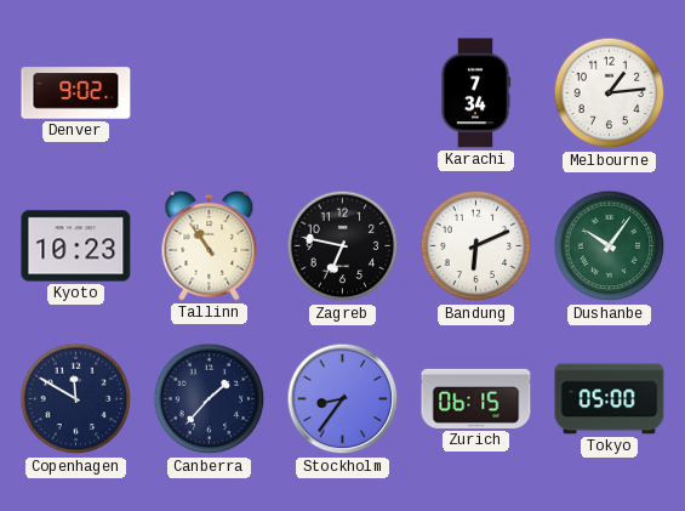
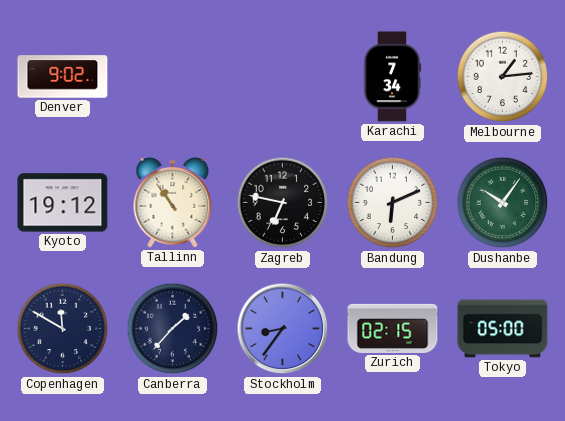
Kyoto: 10:23 -> 19:12 (63, 203)
Zurich: 06:15 -> 02:15 (393, 328)
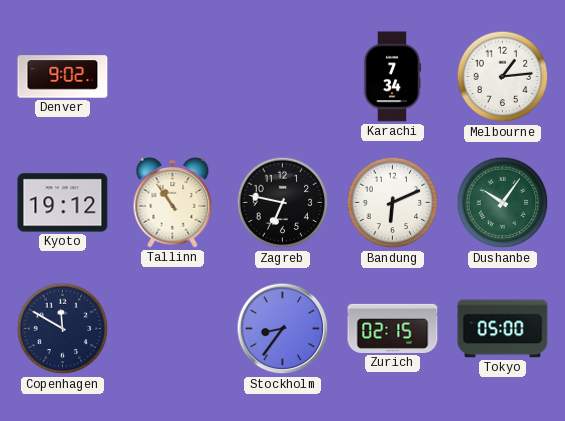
Canberra: 1:37 -> none (173, 329)
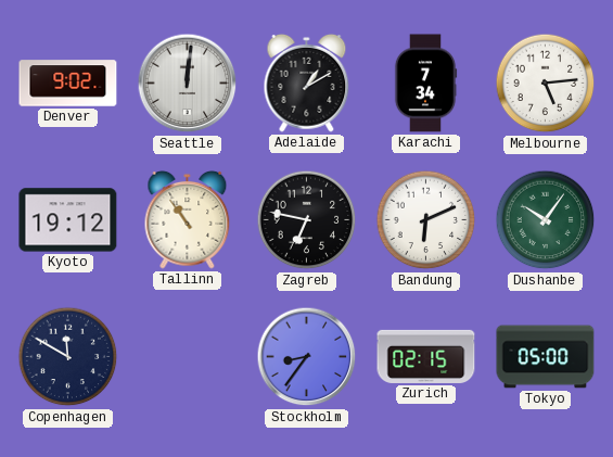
Seattle: none -> 12:01 (188, 84)
Adelaide: none -> 1:10 (307, 82)
Melbourne: 1:14 -> 5:14 (546, 84)
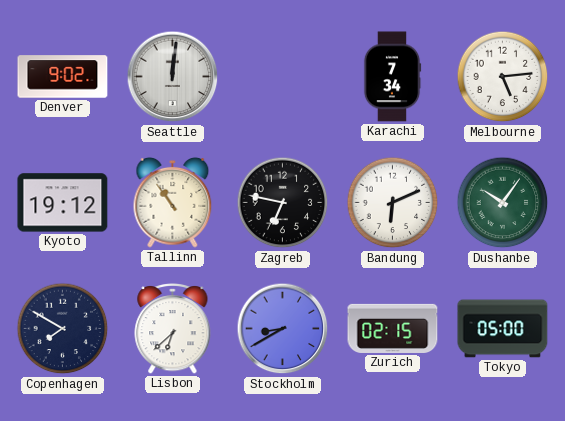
Adelaide: 1:10 -> none (307, 82)
Copenhagen: 11:50 -> 7:50 (63, 329)
Lisbon: none -> 6:38 (173, 329)
Stockholm: 8:36 -> 8:40 (283, 329)
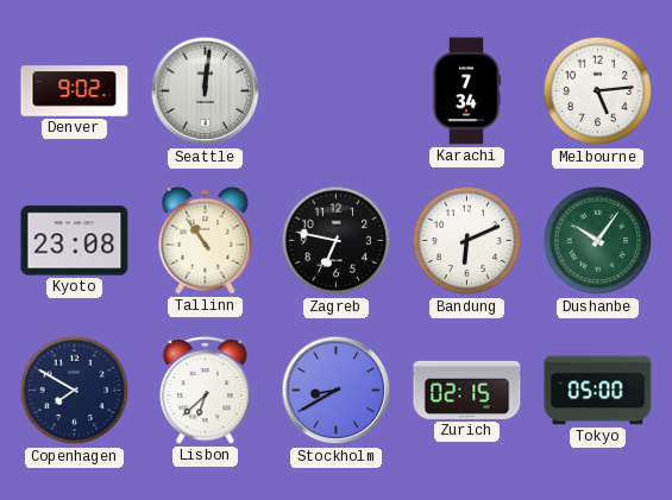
Kyoto: 19:12 -> 23:08 (75, 241)
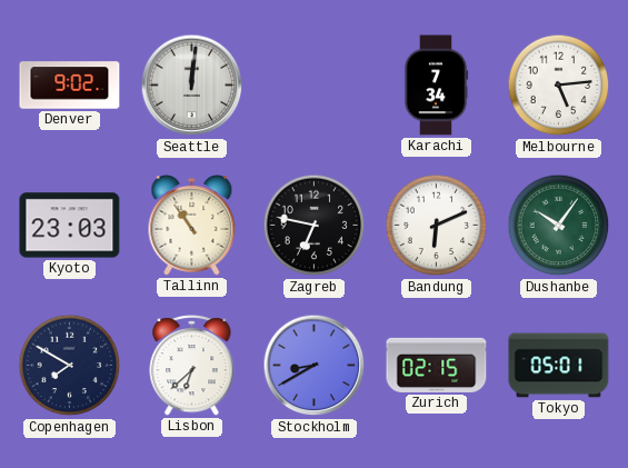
Kyoto: 23:08 -> 23:03 (70, 226)
Tokyo: 05:00 -> 05:01 (559, 366)
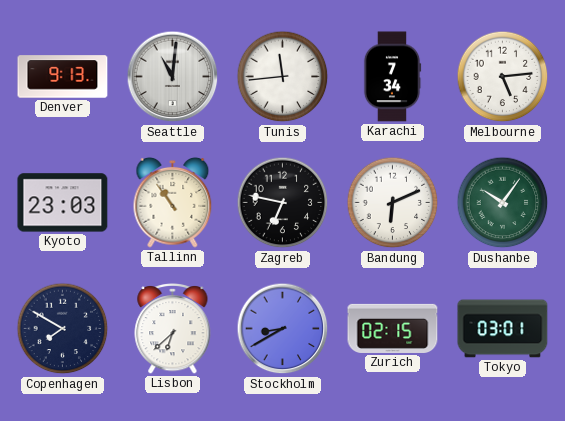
Denver: 9:02 -> 9:13 (63, 77)
Seattle: 12:01 -> 11:01 (173, 77)
Tunis: none -> 11:44 (283, 77)
Tokyo: 05:01 -> 03:01 (503, 329)
